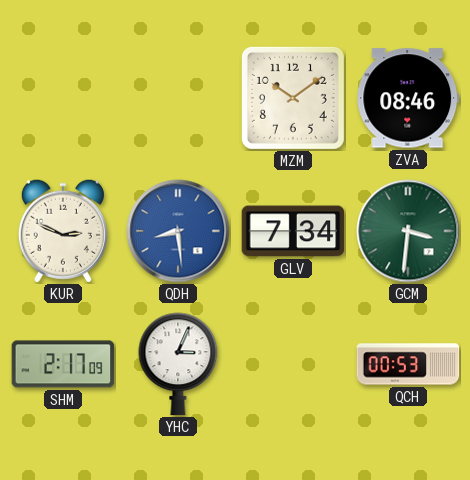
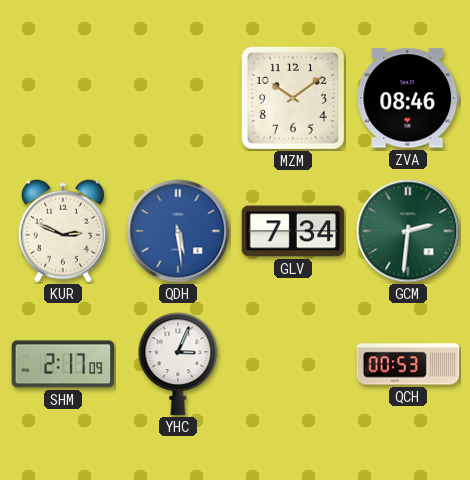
QDH: 8:29 -> 5:29 (178, 231)
GCM: 3:31 -> 2:31 (408, 231)
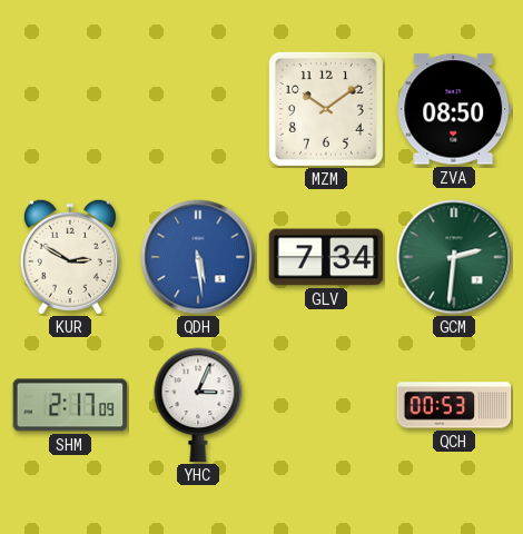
ZVA: 08:46 -> 08:50 (454, 109)
KUR: 2:49 -> 2:50 (70, 257)
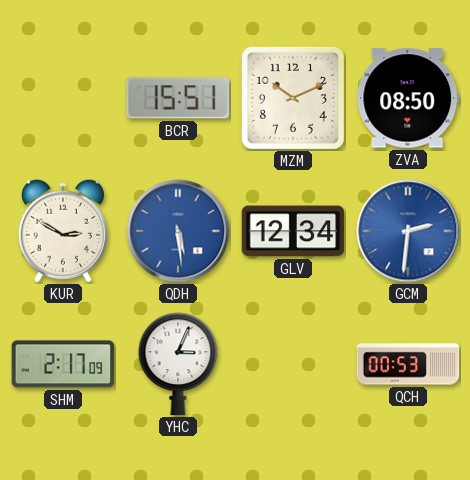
BCR: none -> 15:51 (178, 98)
MZM: 10:09 -> 10:11 (293, 98)
GLV: 7:34 -> 12:34 (293, 231)
GCM dial: green -> blue (408, 231)
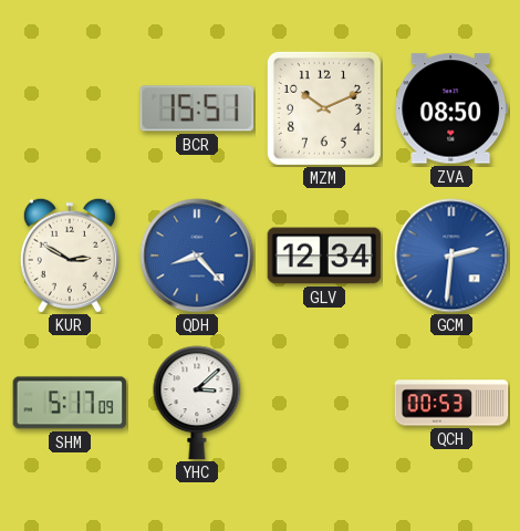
QDH: 5:29 -> 8:23 (197, 256)
SHM: 2:17 -> 5:17 (70, 403)
YHC: 3:04 -> 3:08 (197, 403)
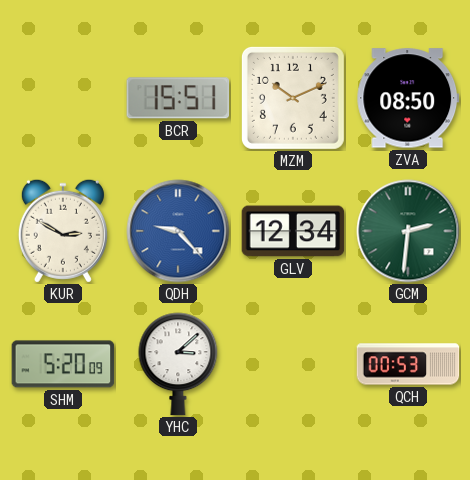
QDH: 8:23 -> 9:23 (178, 231)
GCM dial: blue -> green (408, 231)
SHM: 5:17 -> 5:20 (63, 364)
